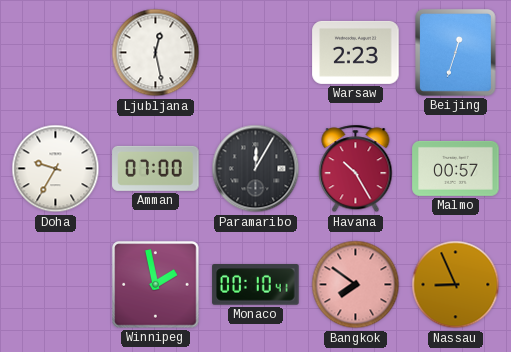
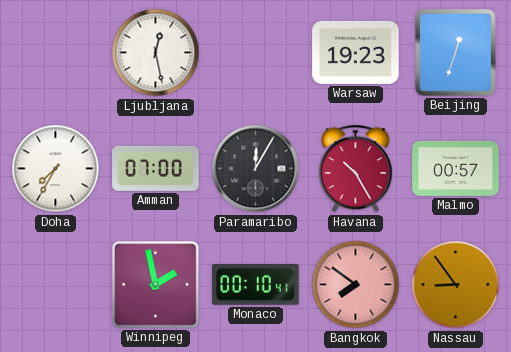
Warsaw: 2:23 -> 19:23 (356, 52)
Doha: 9:35 -> 7:35 (56, 169)
Nassau: 8:56 -> 8:54 (456, 285)
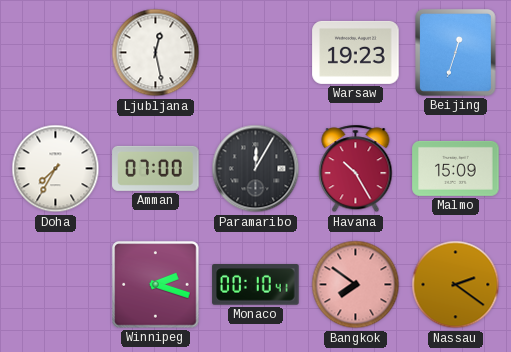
Malmo: 00:57 -> 15:09 (456, 168)
Winnipeg: 1:58 -> 2:18 (156, 285)
Nassau: 8:54 -> 2:21 (456, 285)
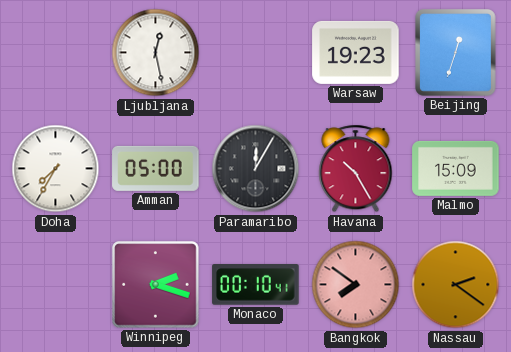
Amman: 07:00 -> 05:00 (156, 168)
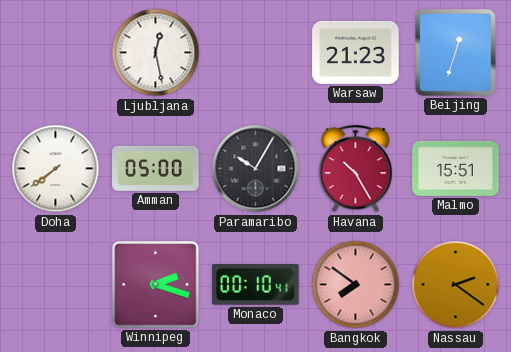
Warsaw: 19:23 -> 21:23 (356, 52)
Doha: 7:35 -> 7:39 (56, 169)
Paramaribo: 12:05 -> 10:05 (256, 169)
Malmo: 15:09 -> 15:51 (456, 168)
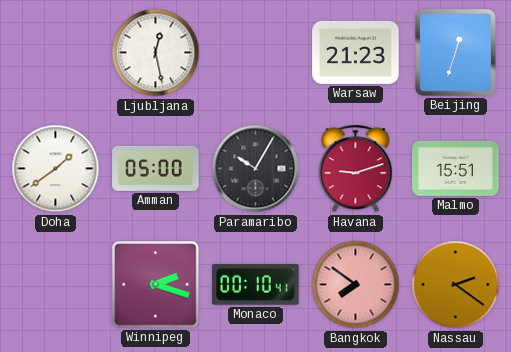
Doha: 7:39 -> 1:39 (56, 169)
Havana: 10:25 -> 9:12 (356, 169)
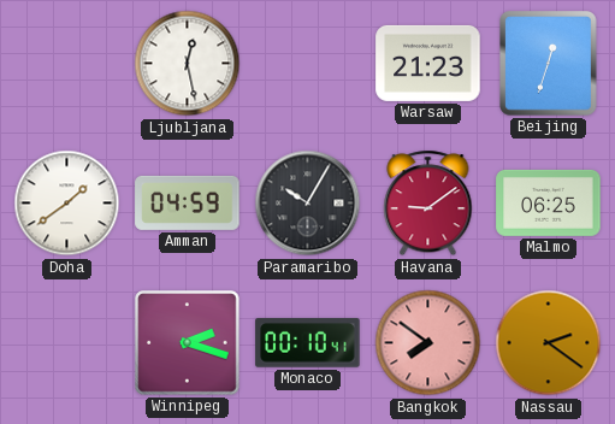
Amman: 05:00 -> 04:59 (188, 202)
Havana: 9:12 -> 9:09 (428, 204)
Malmo: 15:51 -> 06:25 (549, 202)
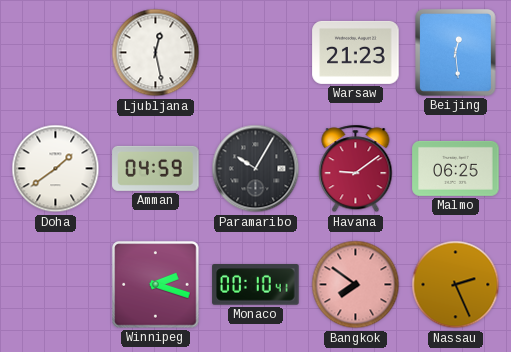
Beijing: 12:33 -> 12:29 (456, 53)
Nassau: 2:21 -> 2:26 (456, 285)
